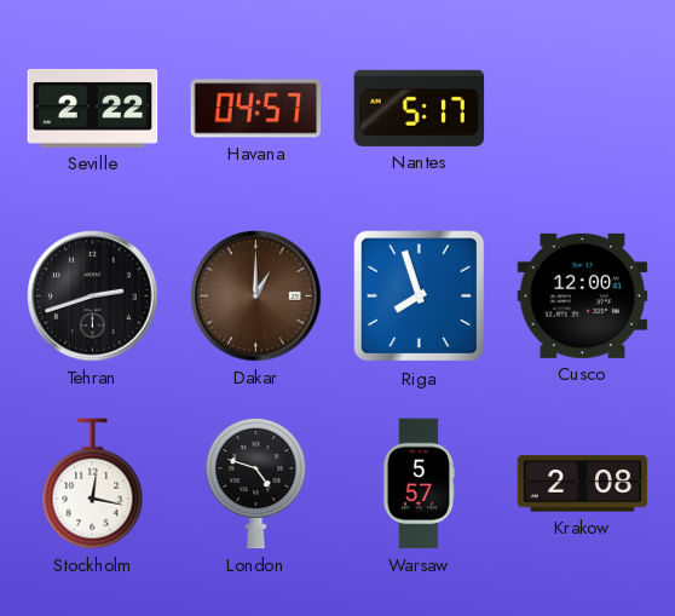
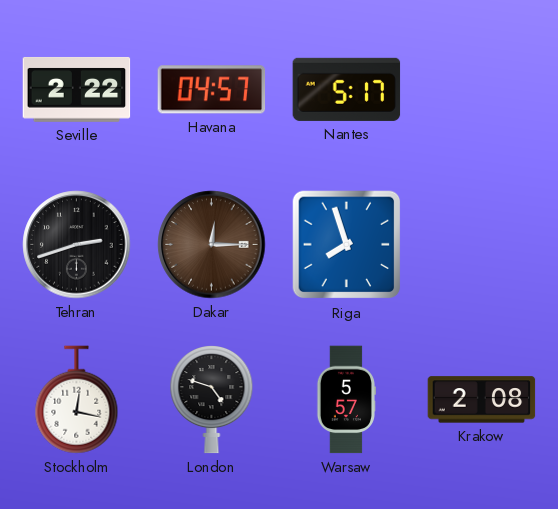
Dakar: 1:00 -> 12:15 (212, 245)
Cusco: 12:00 -> none (583, 295)
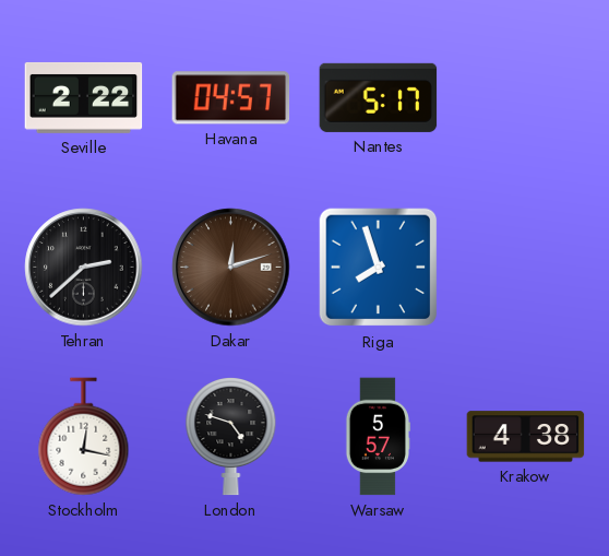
Tehran: 2:42 -> 2:38 (84, 268)
Dakar: 12:15 -> 12:12 (231, 268)
Krakow: 2:08 -> 4:38 (526, 437)
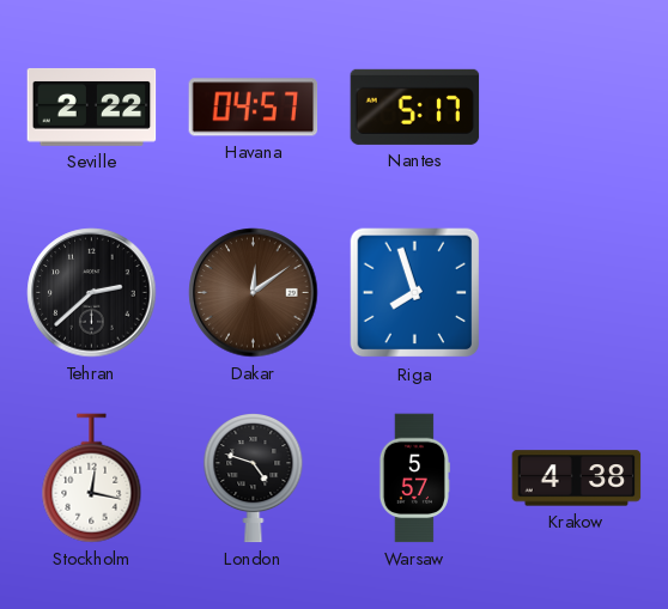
Dakar: 12:12 -> 12:09 (254, 293)
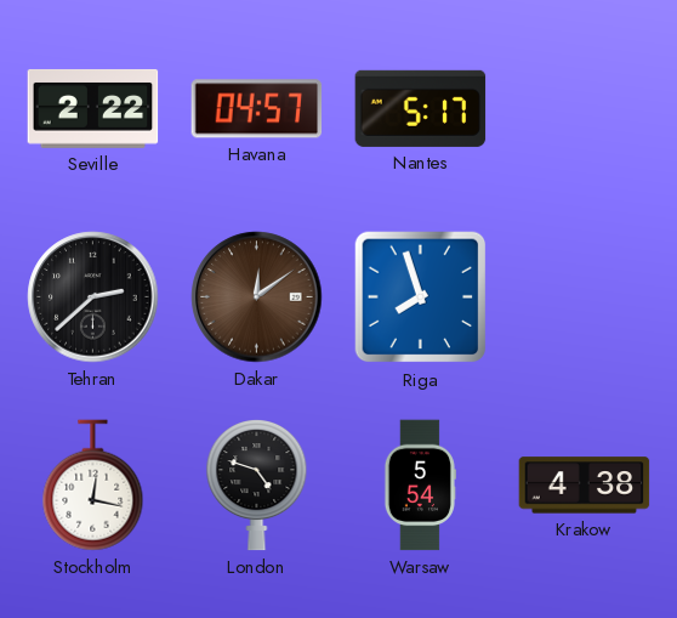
Warsaw: 5:57 -> 5:54 (420, 486)
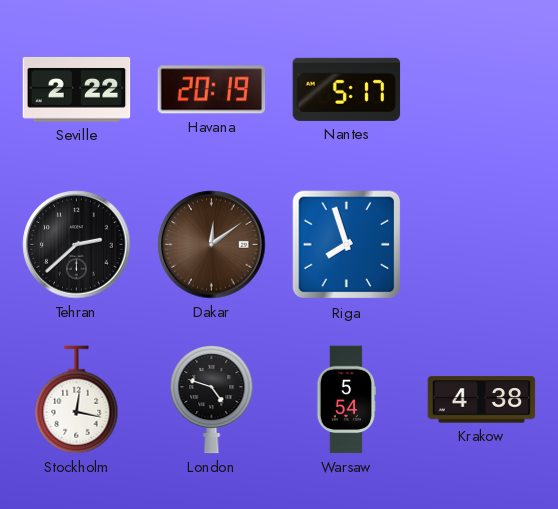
Havana: 04:57 -> 20:19 (212, 90)
